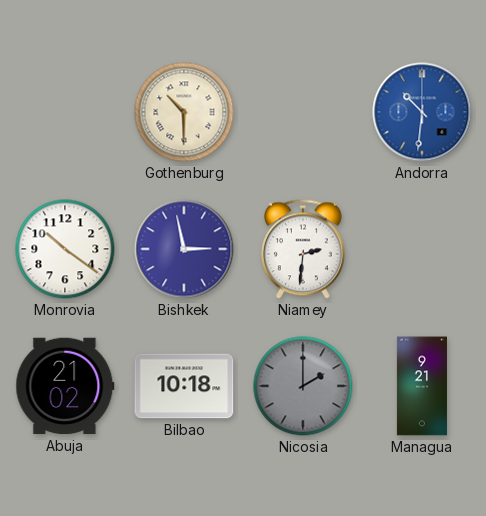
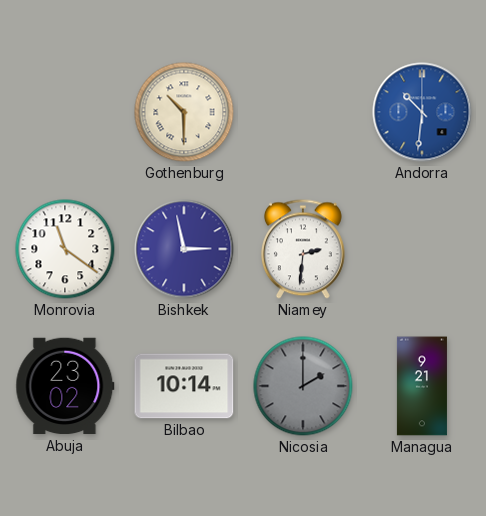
Monrovia: 10:21 -> 11:21 (65, 249)
Abuja: 21:02 -> 23:02 (65, 386)
Bilbao: 10:18 -> 10:14 (184, 386)
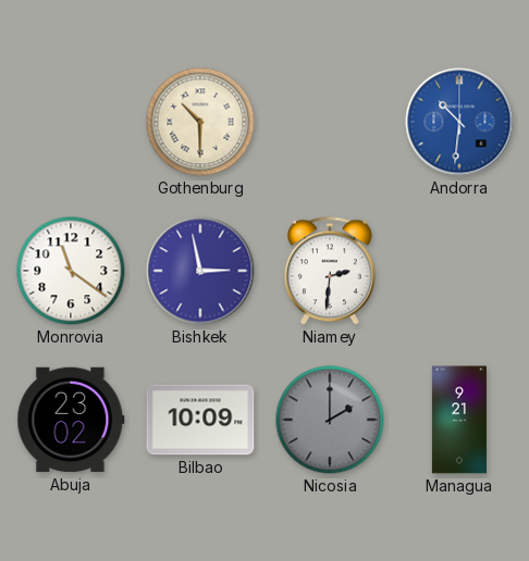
Bilbao: 10:14 -> 10:09 (200, 420)
